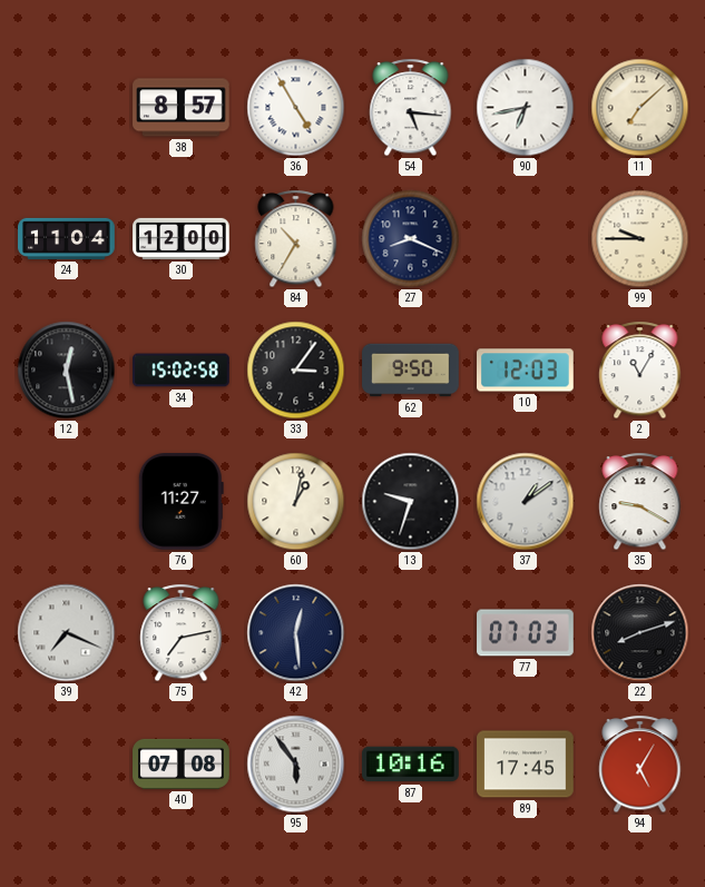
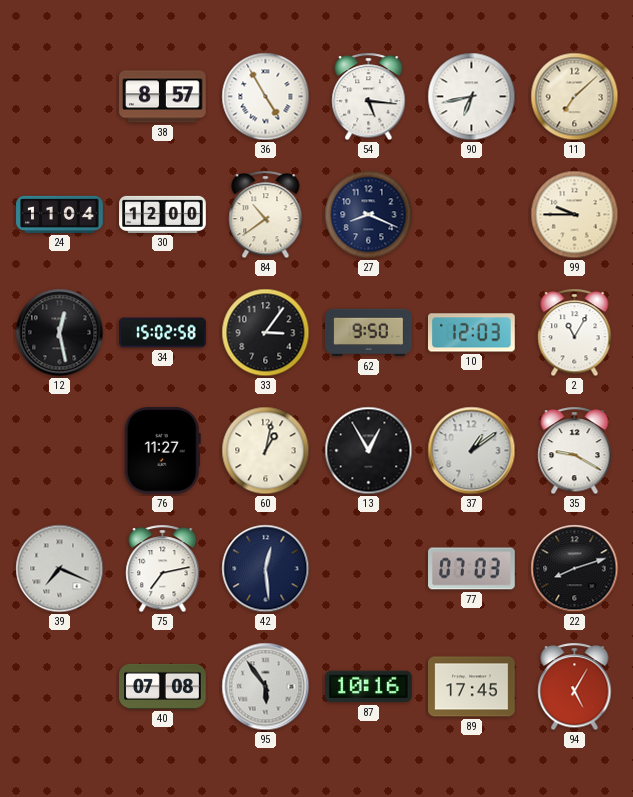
84: 10:35 -> 10:39 (266, 215)
13: 9:33 -> 12:55 (369, 451)
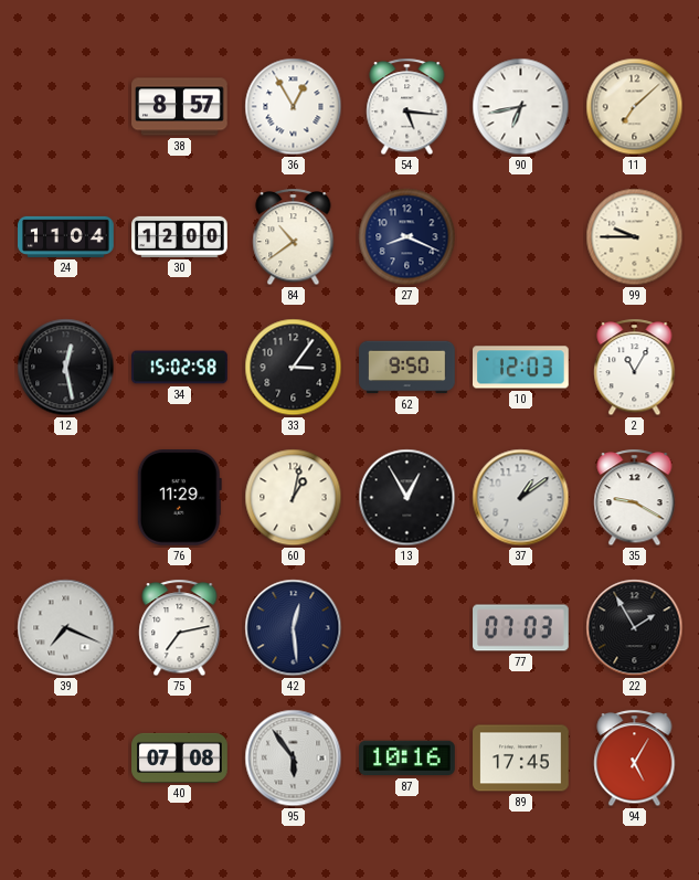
36: 4:55 -> 12:55 (294, 107)
76: 11:27 -> 11:29 (179, 498)
22: 8:12 -> 1:55 (635, 628)
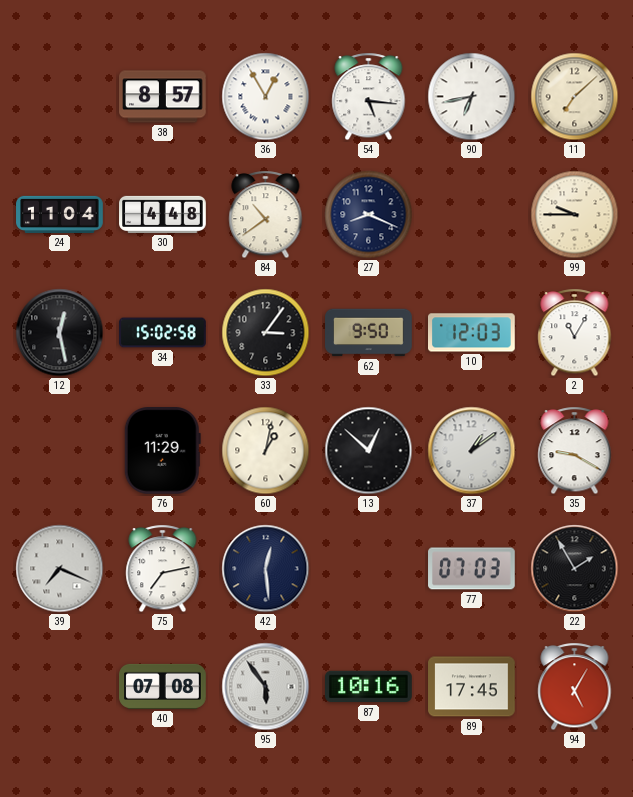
30: 12:00 -> 4:48 (163, 214)
13: 12:55 -> 12:52 (369, 451)
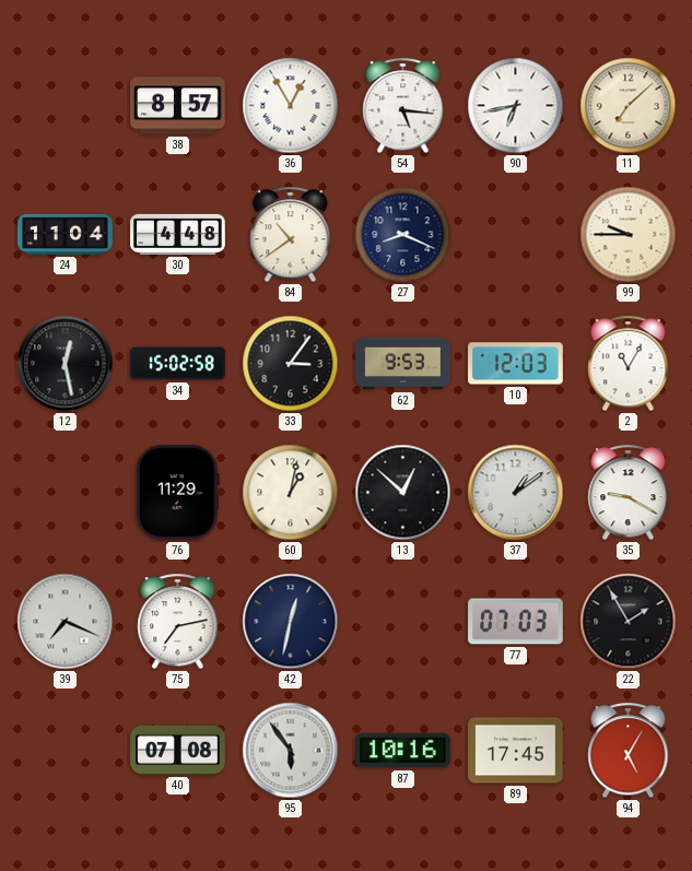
62: 9:50 -> 9:53 (403, 364)
42: 12:29 -> 12:32 (291, 622)
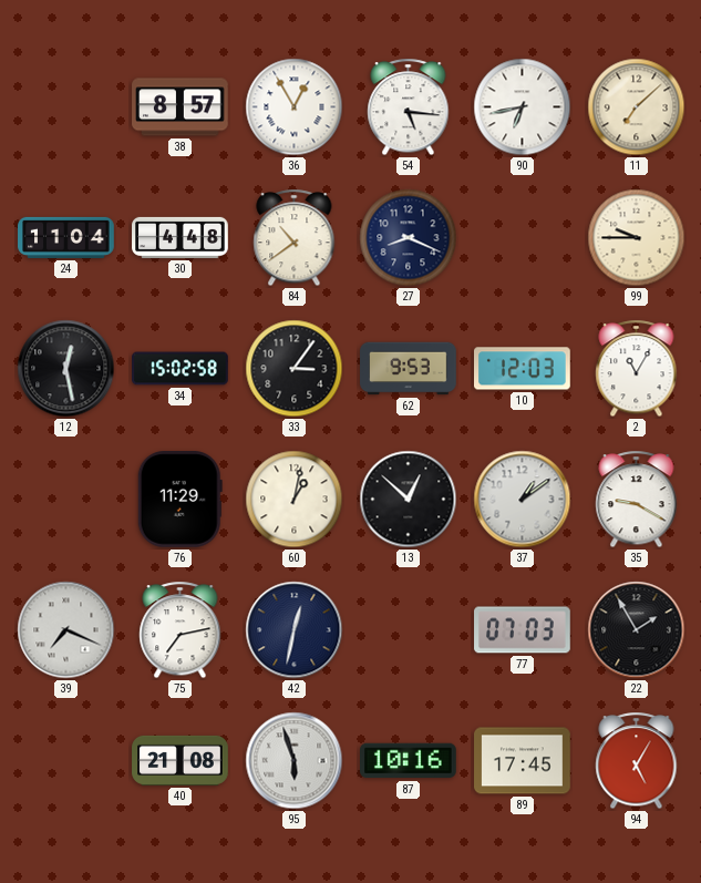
40: 07:08 -> 21:08 (181, 760)
95: 5:54 -> 5:57 (295, 761)
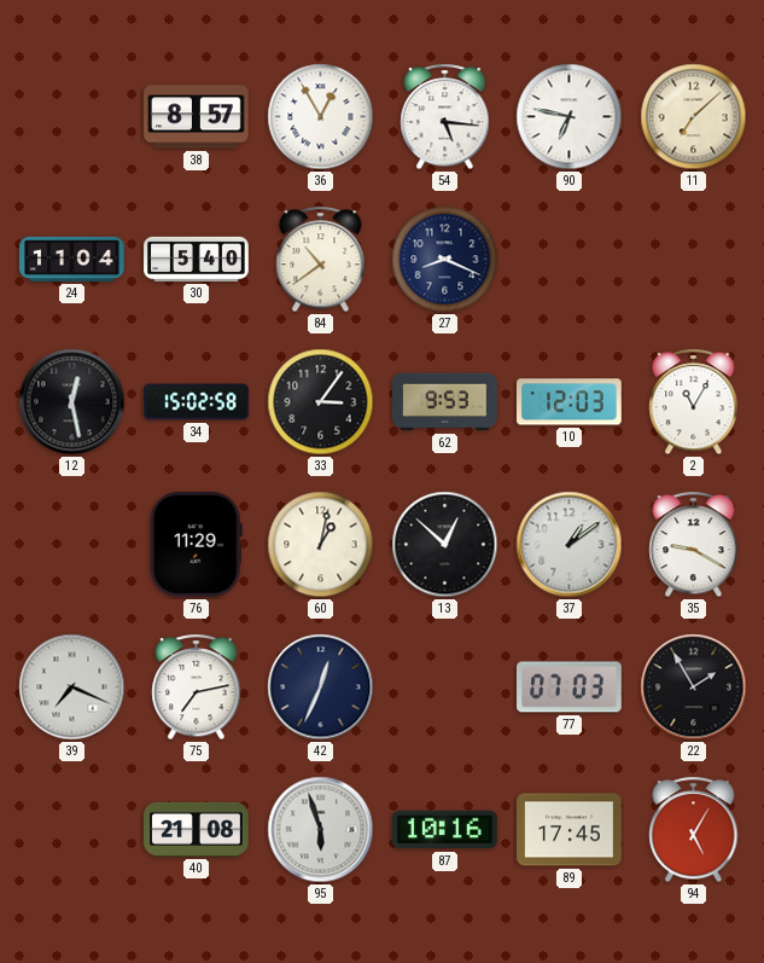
90: 6:43 -> 6:47 (570, 117)
30: 4:48 -> 5:40 (197, 259)
99: 9:45 -> none (637, 238)
42: 12:32 -> 12:34 (321, 688)
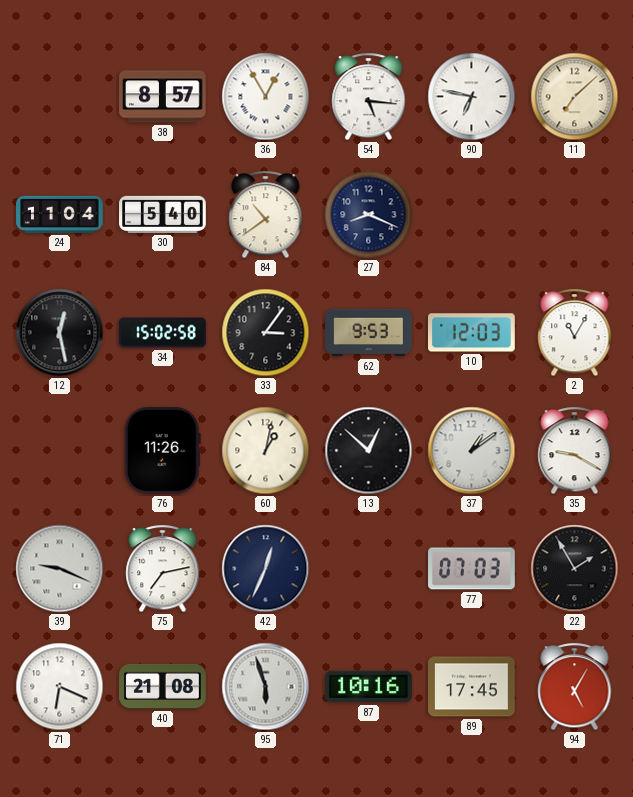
76: 11:29 -> 11:26 (162, 451)
39: 7:19 -> 9:19 (60, 569)
71: none -> 6:19 (60, 687)
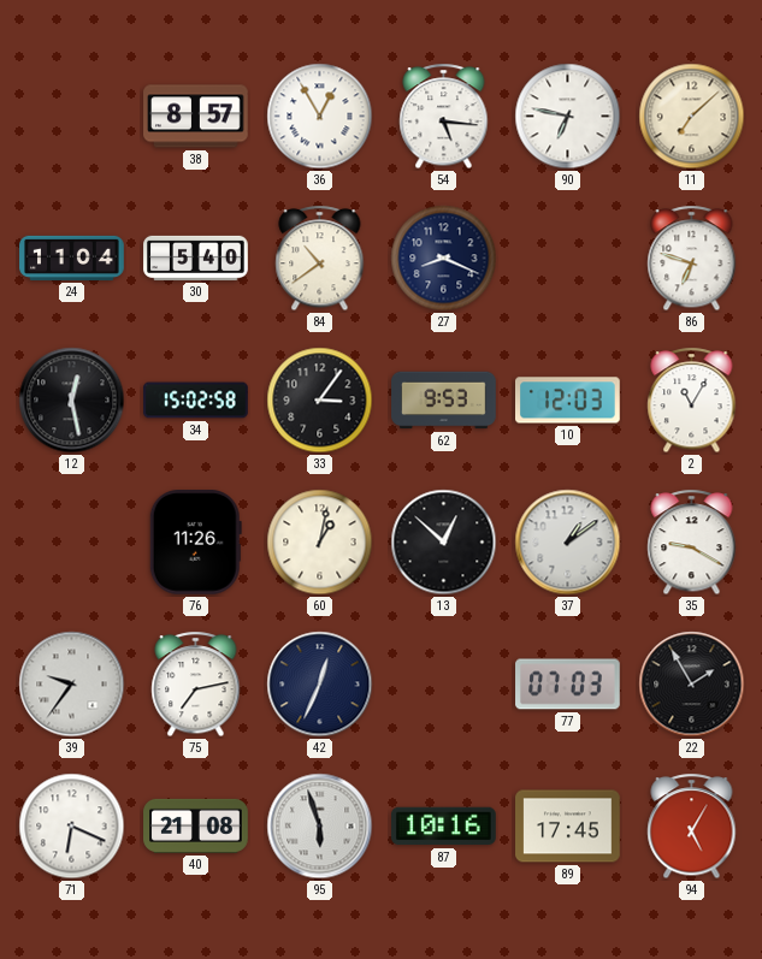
86: none -> 6:48 (692, 259)
39: 9:19 -> 9:36 (72, 685)
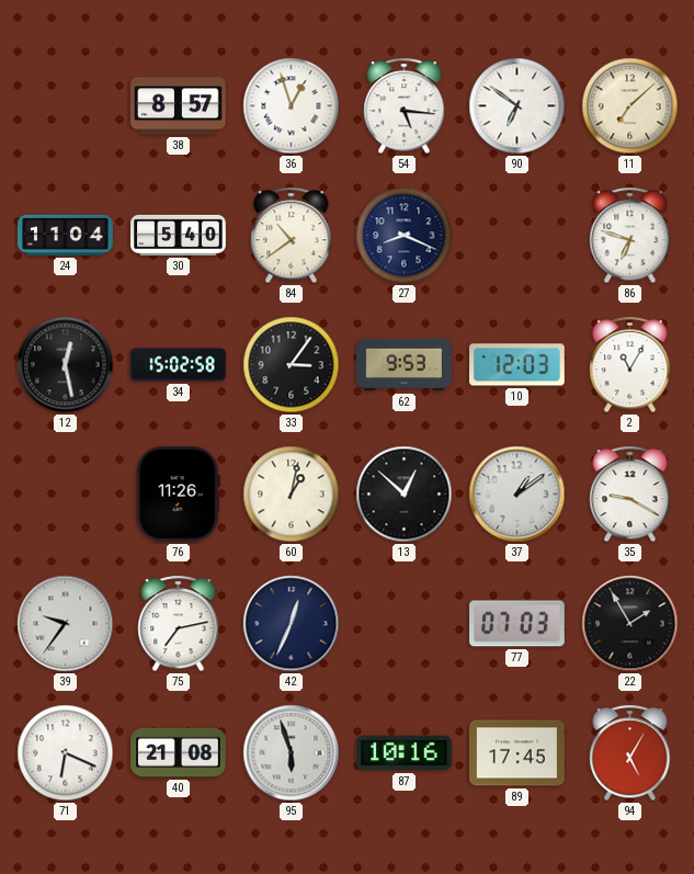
36: 12:55 -> 12:57 (292, 106)
90: 6:47 -> 6:51 (517, 106)
